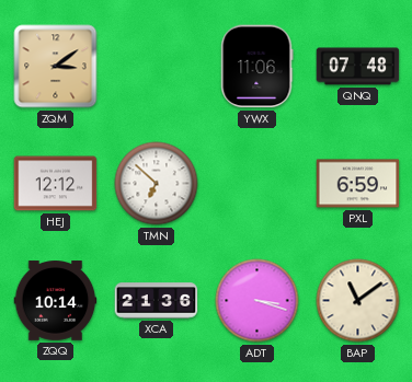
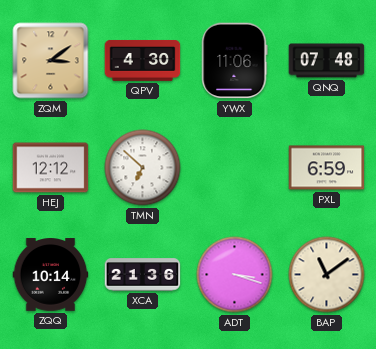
QPV: none -> 4:30 (143, 61)
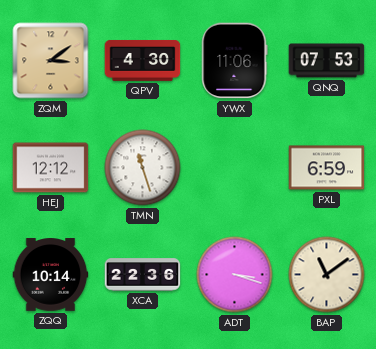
QNQ: 07:48 -> 07:53 (327, 61)
TMN: 6:52 -> 11:27 (143, 168)
XCA: 21:36 -> 22:36 (143, 275)
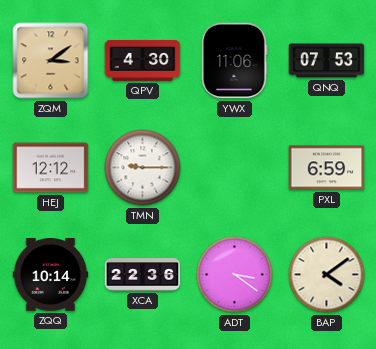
TMN: 11:27 -> 9:15 (143, 168)
ADT: 3:18 -> 3:21 (235, 275)
BAP: 11:09 -> 4:09 (327, 275)
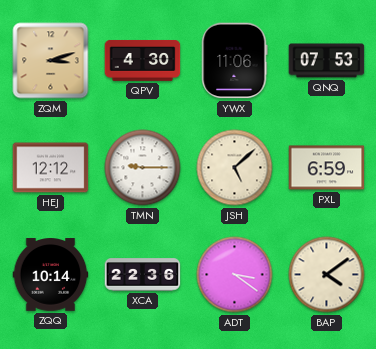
ZQM: 3:09 -> 3:12 (51, 61)
JSH: none -> 5:08 (235, 168)
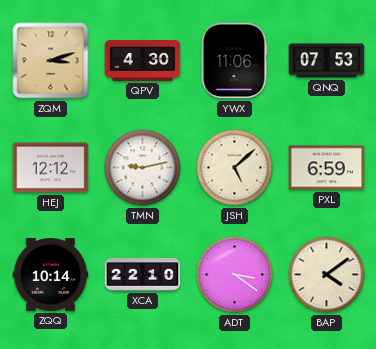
TMN: 9:15 -> 9:13 (143, 168)
XCA: 22:36 -> 22:10 (143, 275)
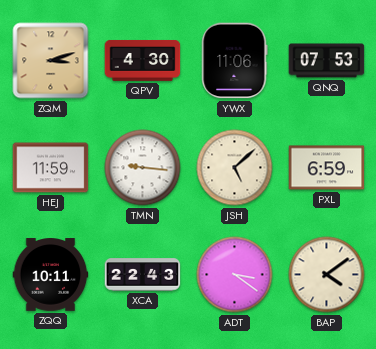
HEJ: 12:12 -> 11:59 (51, 168)
TMN: 9:13 -> 9:16 (143, 168)
ZQQ: 10:14 -> 10:11 (51, 275)
XCA: 22:10 -> 22:43 (143, 275)
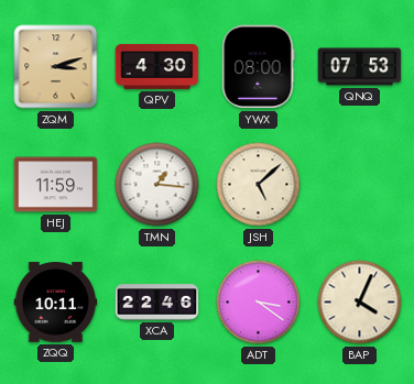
YWX: 11:06 -> 08:00 (259, 67)
TMN: 9:16 -> 1:16 (157, 185)
PXL: 6:59 -> none (327, 168)
XCA: 22:43 -> 22:46 (157, 303)
BAP: 4:09 -> 4:04 (360, 303)
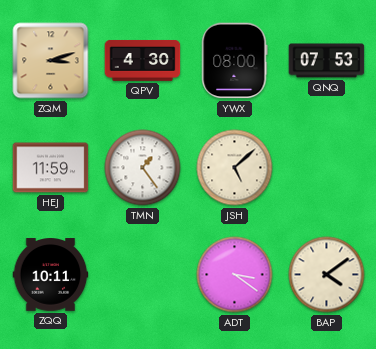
TMN: 1:16 -> 1:24 (143, 168)
XCA: 22:46 -> none (157, 303)
BAP: 4:04 -> 4:09 (327, 275)
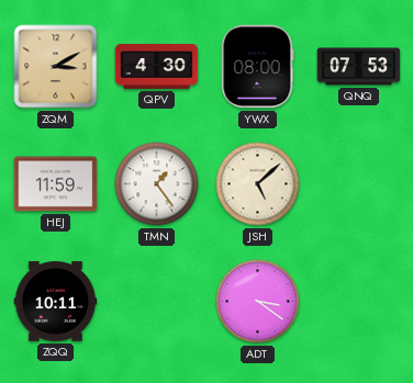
ZQM: 3:12 -> 3:10 (56, 67)
BAP: 4:09 -> none (327, 275)
